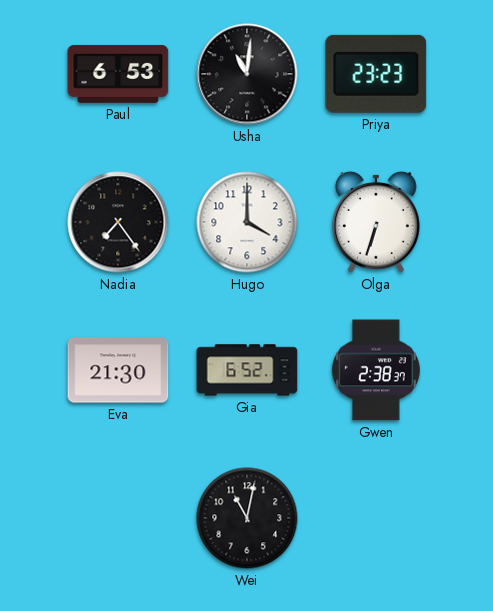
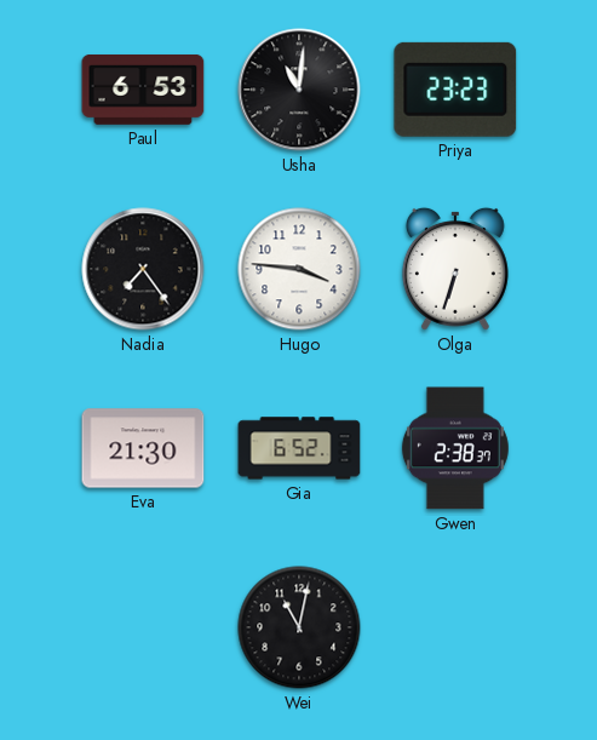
Hugo: 4:00 -> 3:46 (299, 269)
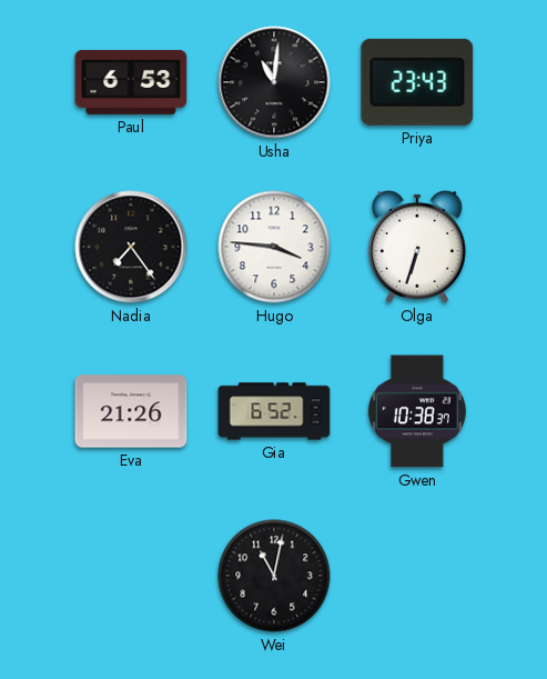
Priya: 23:23 -> 23:43 (417, 82)
Eva: 21:30 -> 21:26 (131, 411)
Gwen: 2:38 -> 10:38 (417, 411)
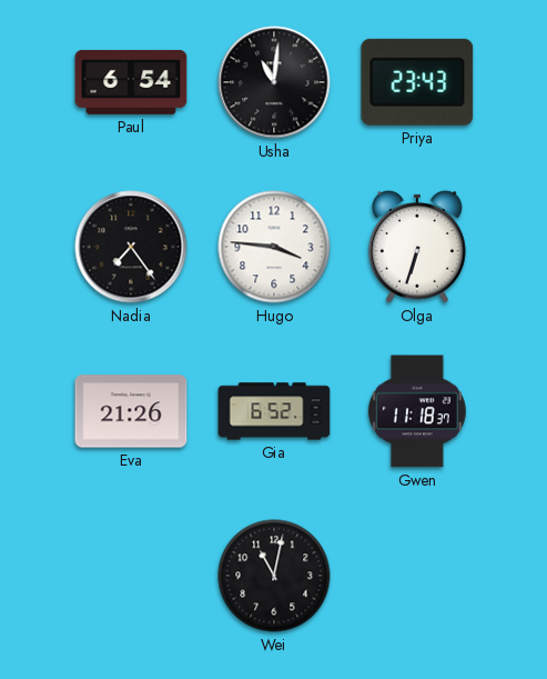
Paul: 6:53 -> 6:54 (131, 82)
Gwen: 10:38 -> 11:18 (417, 411)
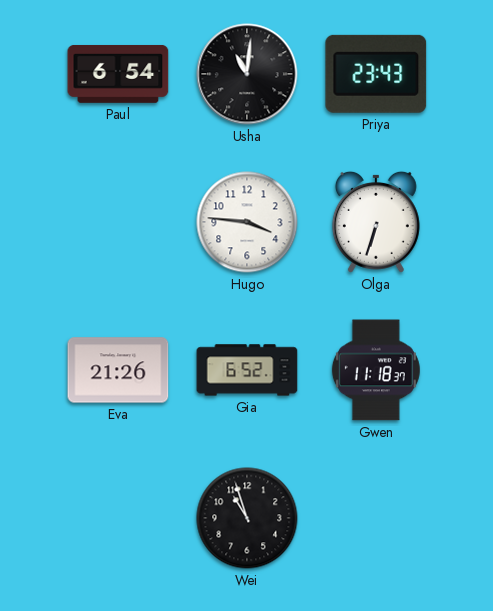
Nadia: 7:24 -> none (131, 247)
Wei: 11:02 -> 10:57 (247, 518)
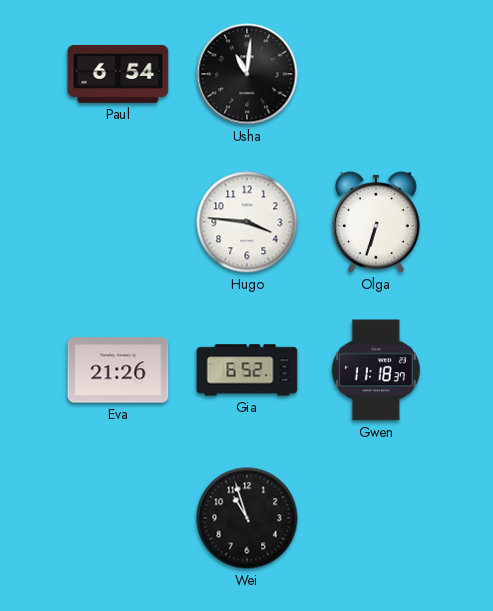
Priya: 23:43 -> none (376, 74)
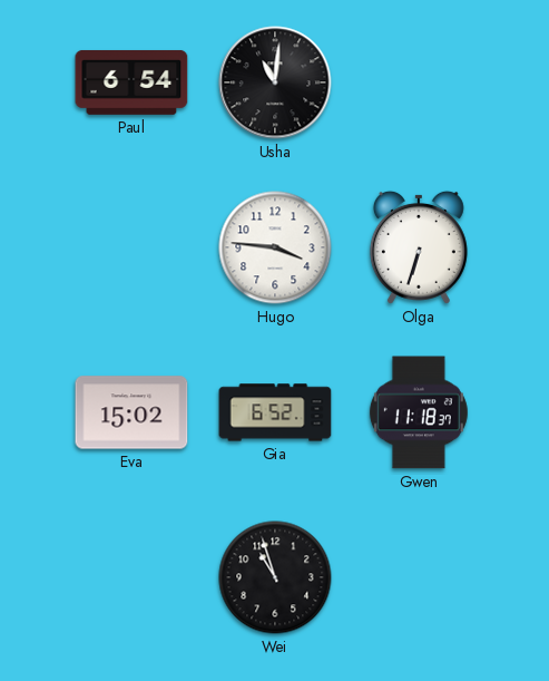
Eva: 21:26 -> 15:02 (131, 412)
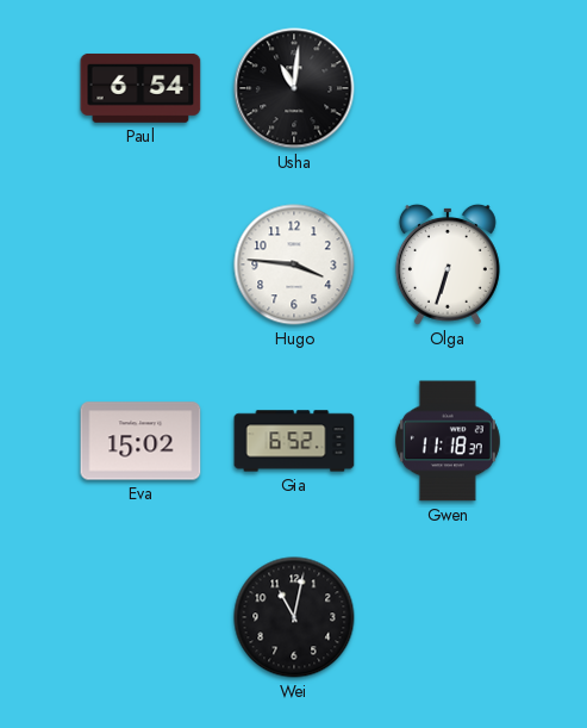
Wei: 10:57 -> 11:02 (294, 617)
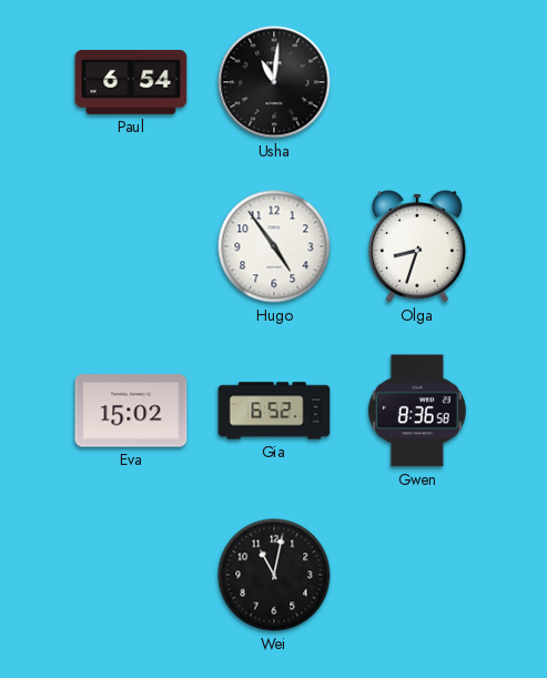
Hugo: 3:46 -> 4:54 (274, 246)
Olga: 6:33 -> 8:33 (417, 246)
Gwen: 11:18 -> 8:36 (417, 411)
